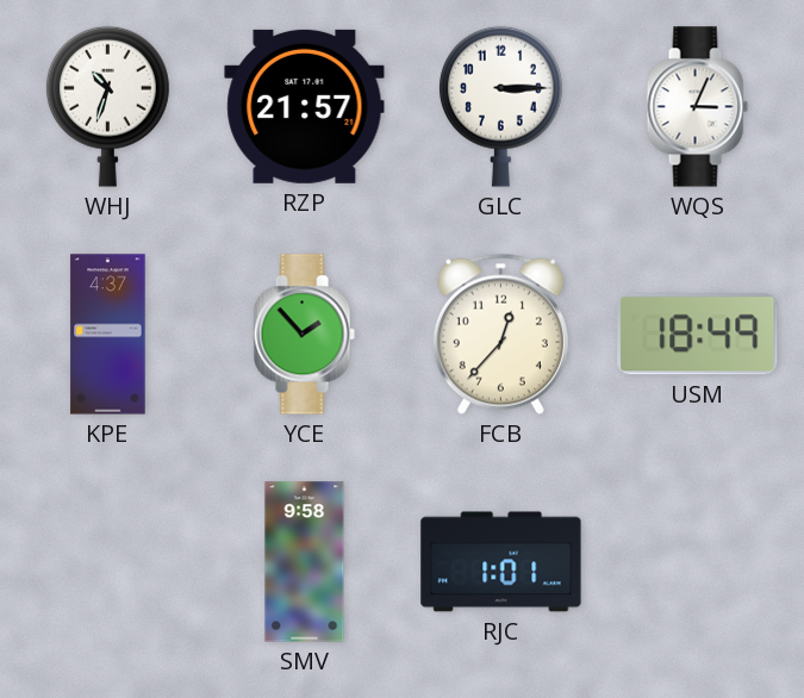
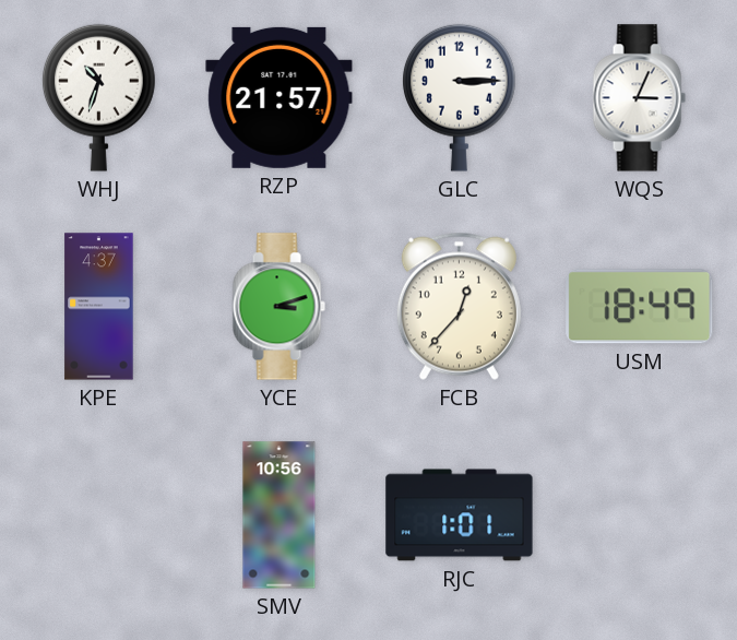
YCE: 1:53 -> 3:12 (278, 307)
SMV: 9:58 -> 10:56 (280, 515)
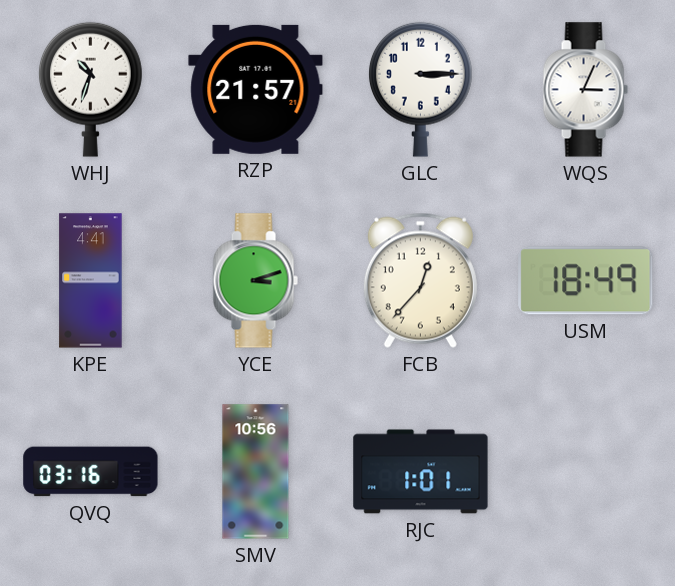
KPE: 4:37 -> 4:41 (91, 281)
QVQ: none -> 03:16 (91, 472)
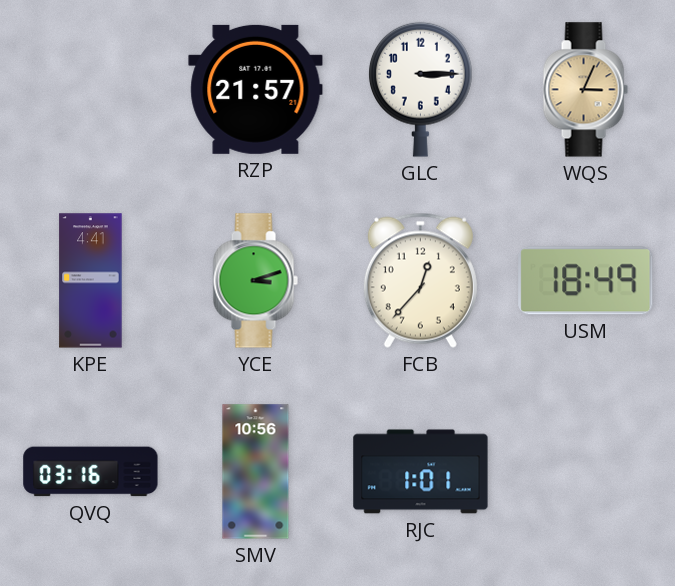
WHJ: 10:33 -> none (90, 89)
WQS dial: white -> champagne (585, 90)
